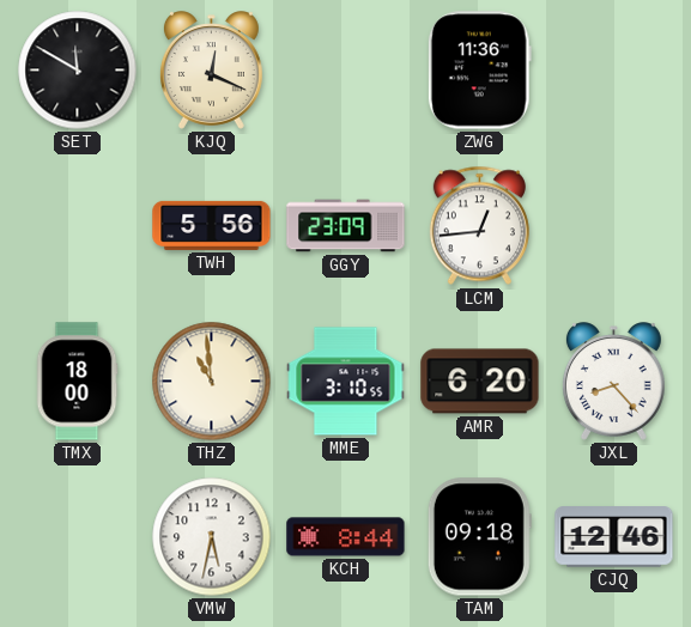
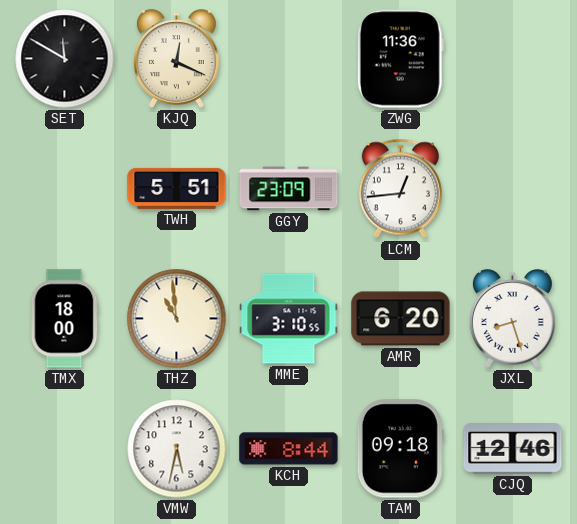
TWH: 5:56 -> 5:51 (177, 188)
JXL: 8:23 -> 8:27 (512, 319)
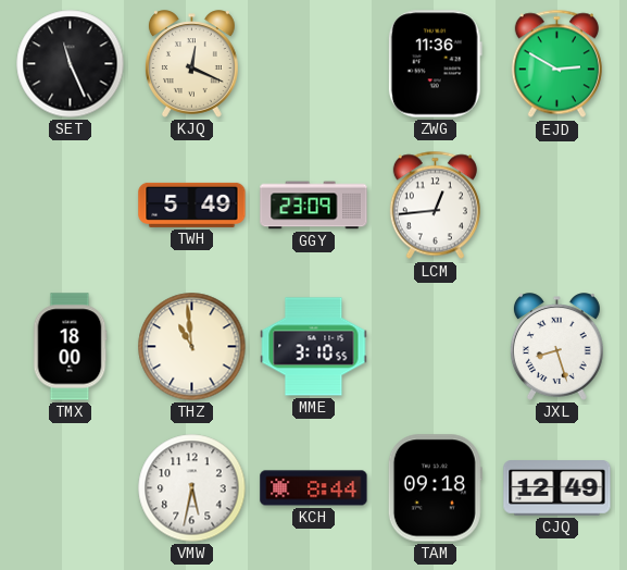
SET: 11:50 -> 11:26 (71, 64)
EJD: none -> 2:50 (556, 64)
TWH: 5:51 -> 5:49 (192, 205)
AMR: 6:20 -> none (401, 319)
CJQ: 12:46 -> 12:49 (557, 488)
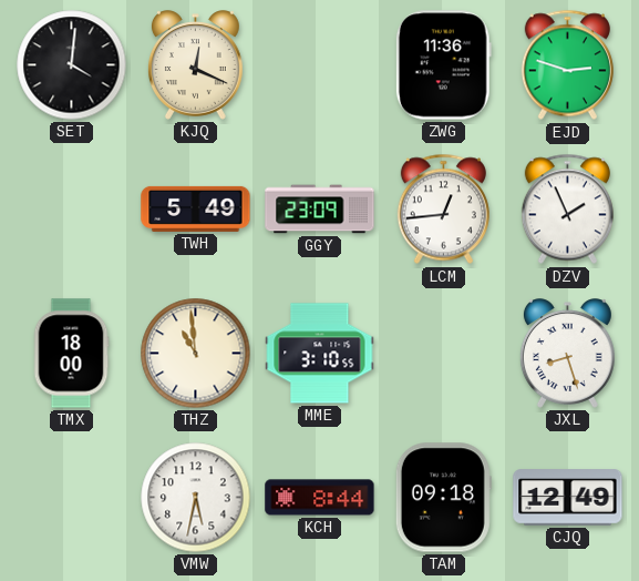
SET: 11:26 -> 4:01 (72, 65)
EJD: 2:50 -> 2:48 (567, 65)
DZV: none -> 1:56 (567, 210)
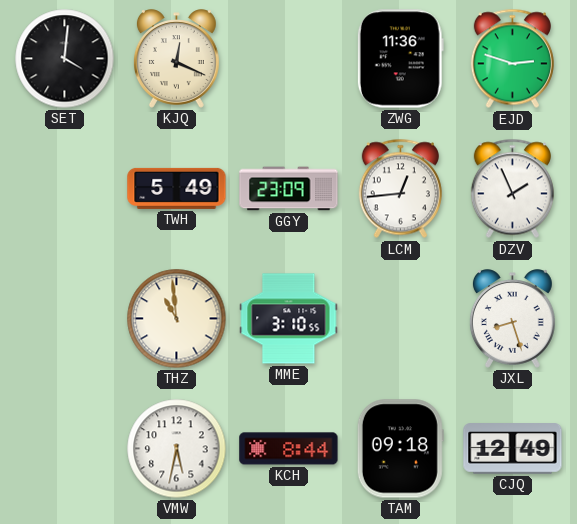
TMX: 18:00 -> none (71, 354)
